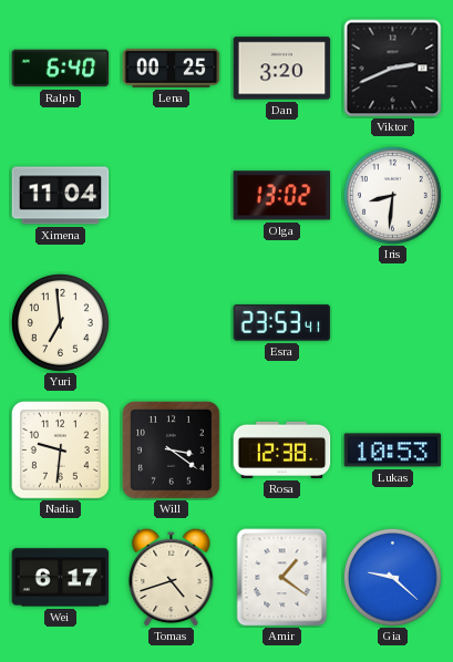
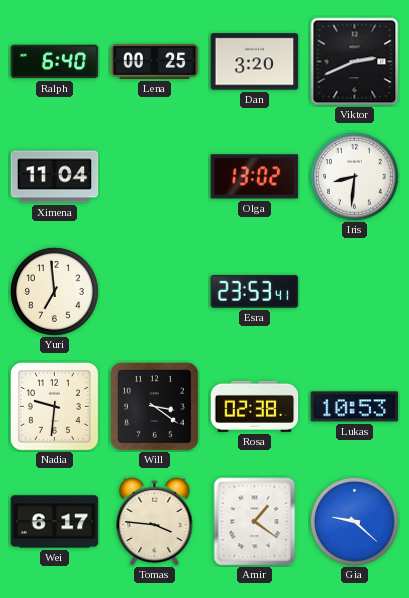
Rosa: 12:38 -> 02:38 (255, 406)
Tomas: 4:42 -> 3:46 (155, 521)
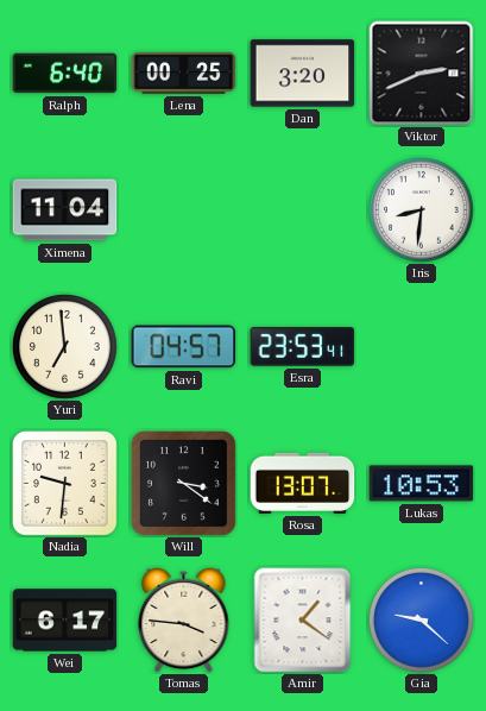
Olga: 13:02 -> none (255, 177)
Ravi: none -> 04:57 (184, 347)
Rosa: 02:38 -> 13:07 (303, 483)
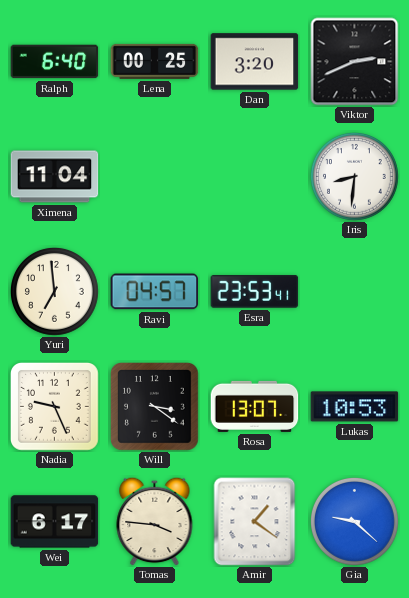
Nadia: 9:31 -> 9:26 (55, 407)
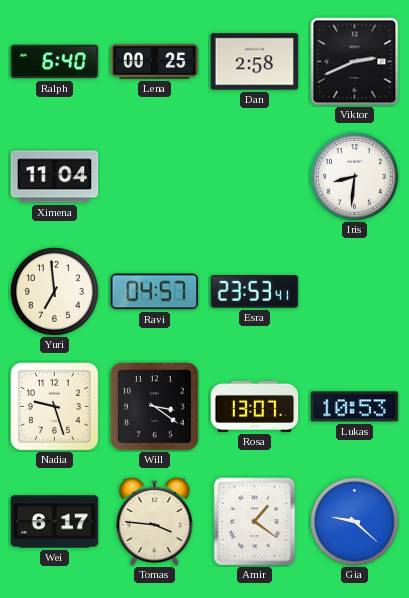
Dan: 3:20 -> 2:58 (255, 62)
Nadia: 9:26 -> 9:27 (55, 407)
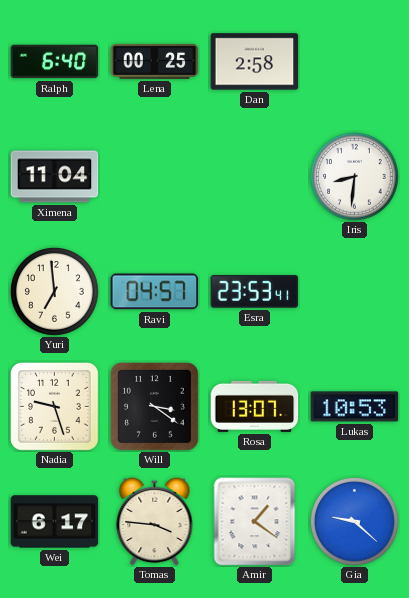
Viktor: 2:41 -> none (355, 62)
